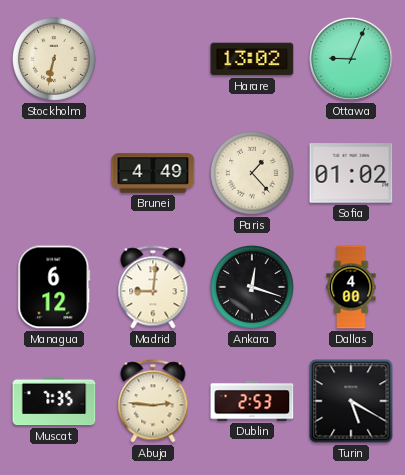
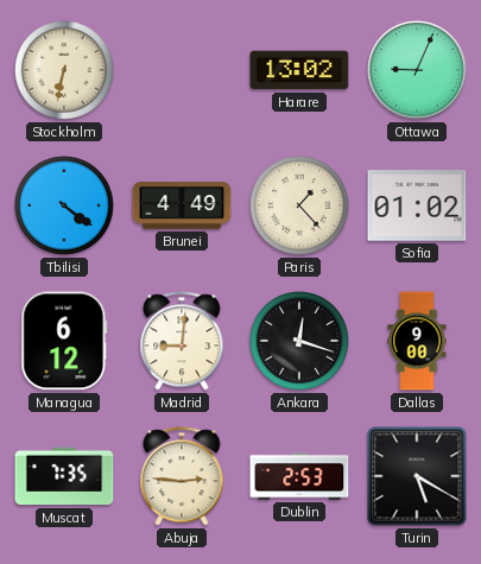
Tbilisi: none -> 4:21 (65, 207)
Dallas: 4:00 -> 9:00 (417, 341)
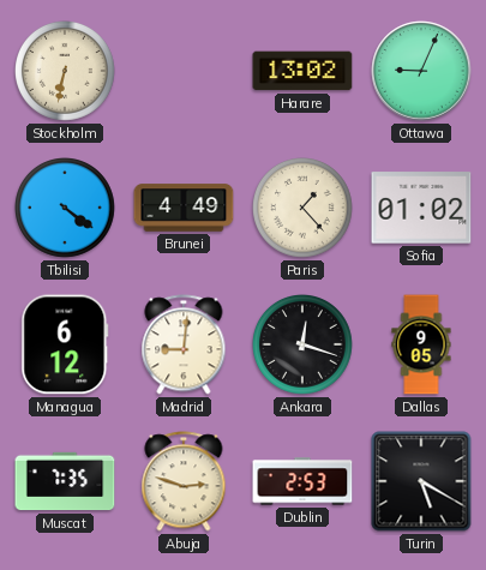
Dallas: 9:00 -> 9:05 (421, 344)
Abuja: 2:46 -> 2:48 (184, 481)
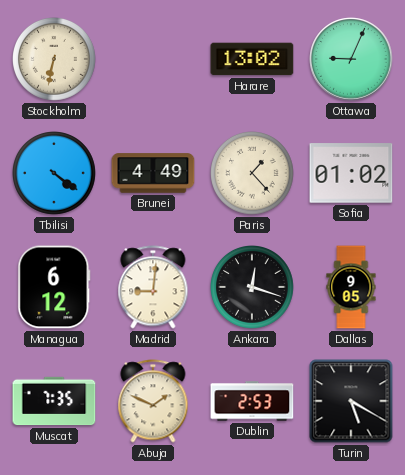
Abuja: 2:48 -> 1:49 (153, 401)
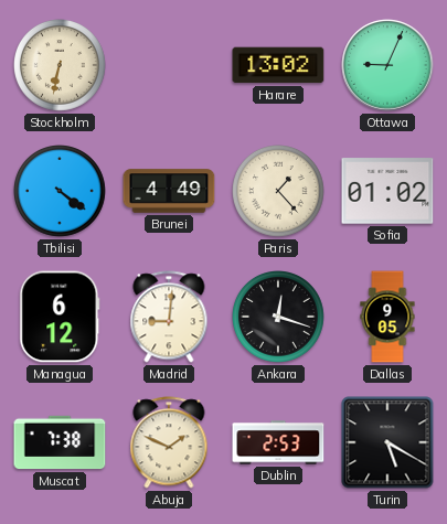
Muscat: 7:35 -> 7:38 (60, 442)
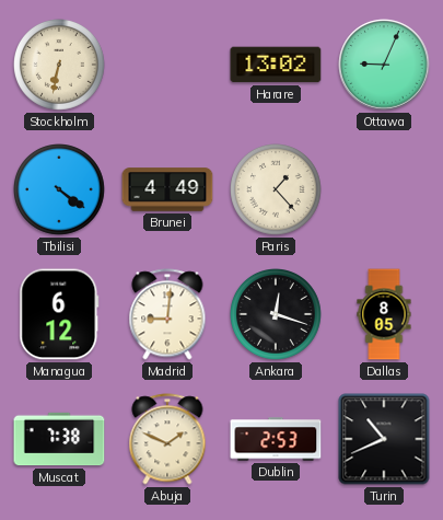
Sofia: 01:02 -> none (387, 191)
Dallas: 9:05 -> 8:05 (384, 314)
Turin: 5:20 -> 10:41 (384, 439)
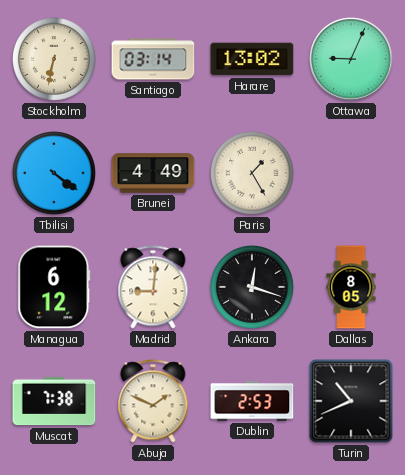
Santiago: none -> 03:14 (153, 59)
Paris: 1:23 -> 1:25 (253, 174)
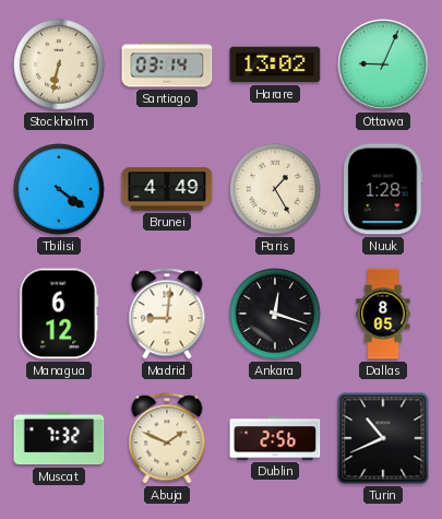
Nuuk: none -> 1:28 (383, 189)
Muscat: 7:38 -> 7:32 (59, 438)
Dublin: 2:53 -> 2:56 (275, 438)
